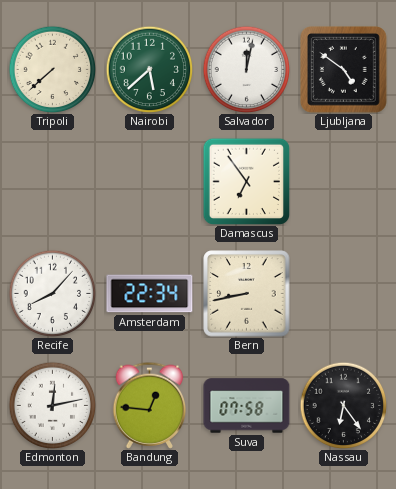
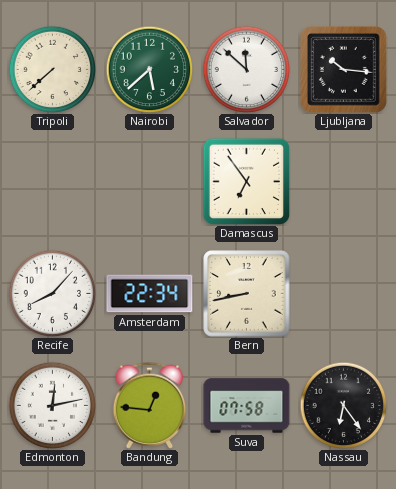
Salvador: 12:02 -> 11:52 (246, 69)
Ljubljana: 4:51 -> 10:16 (343, 69)
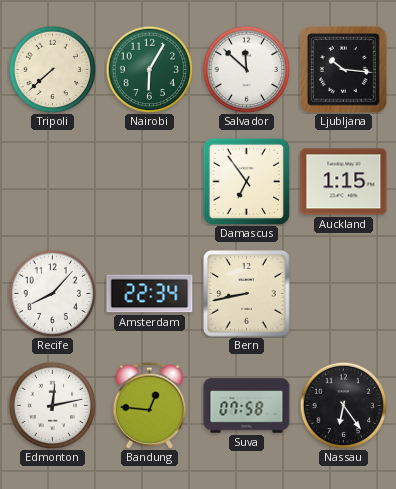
Nairobi: 5:38 -> 6:05 (149, 69)
Auckland: none -> 1:15 (344, 182)
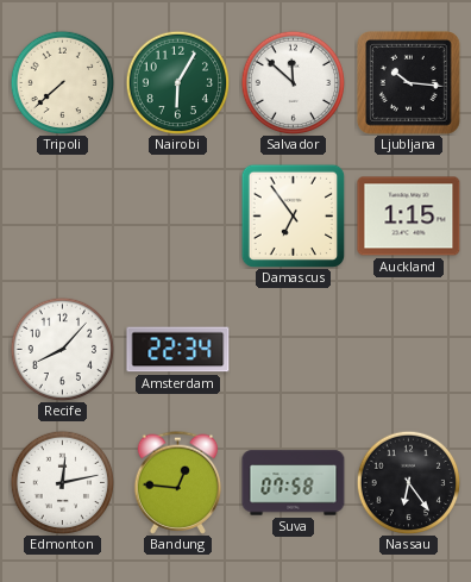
Bern: 8:43 -> none (247, 294)
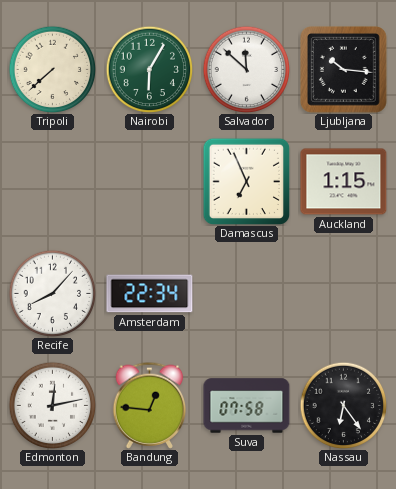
Damascus: 6:54 -> 6:56 (246, 181)
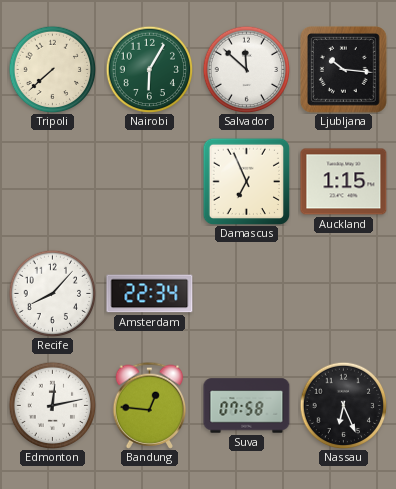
Nassau: 6:24 -> 6:26 (343, 405)
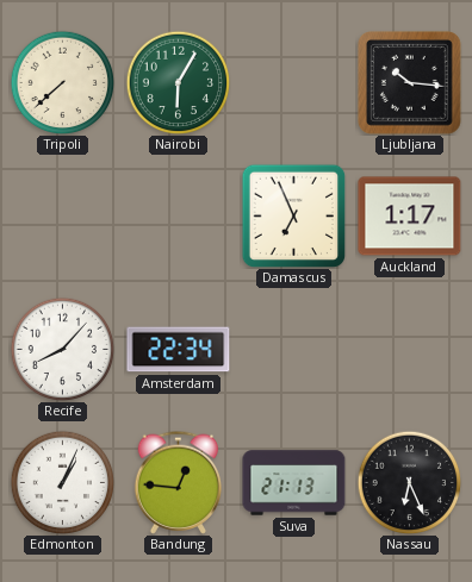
Salvador: 11:52 -> none (246, 69)
Auckland: 1:15 -> 1:17 (410, 217)
Edmonton: 12:13 -> 1:04 (62, 482)
Suva: 07:58 -> 21:13 (294, 483)
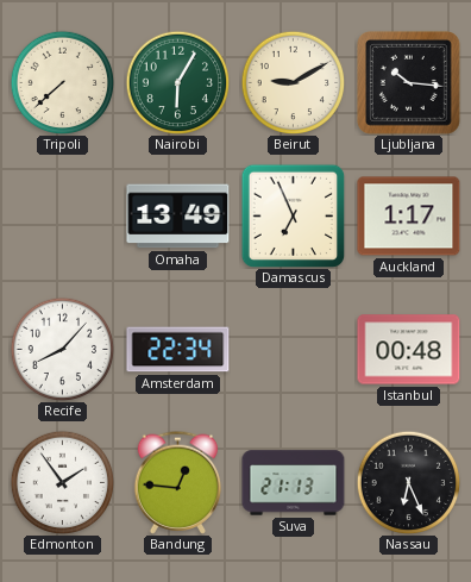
Beirut: none -> 9:10 (293, 82)
Omaha: none -> 13:49 (178, 217)
Istanbul: none -> 00:48 (409, 350)
Edmonton: 1:04 -> 1:54 (62, 482)
